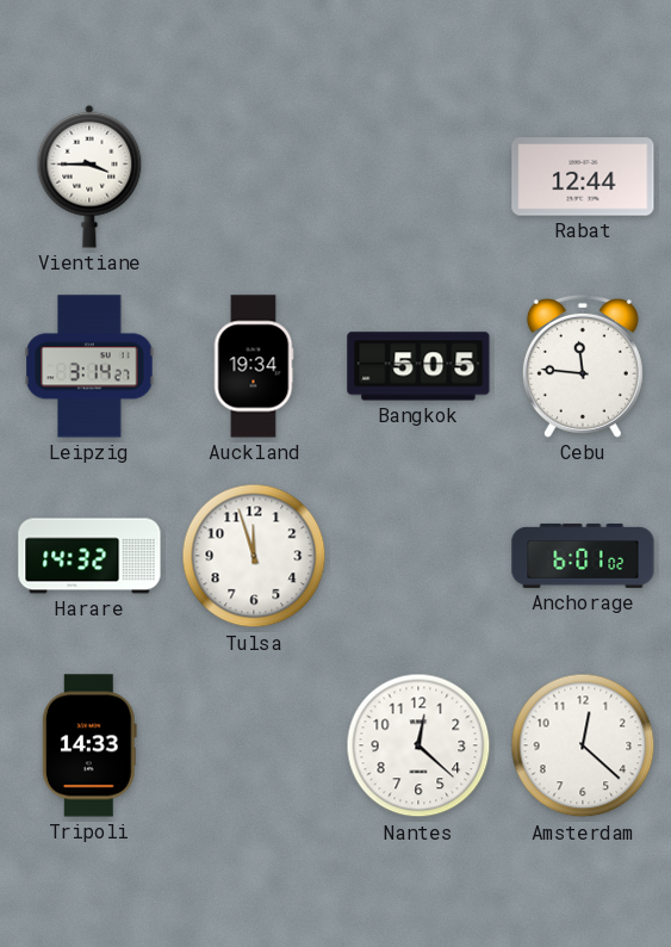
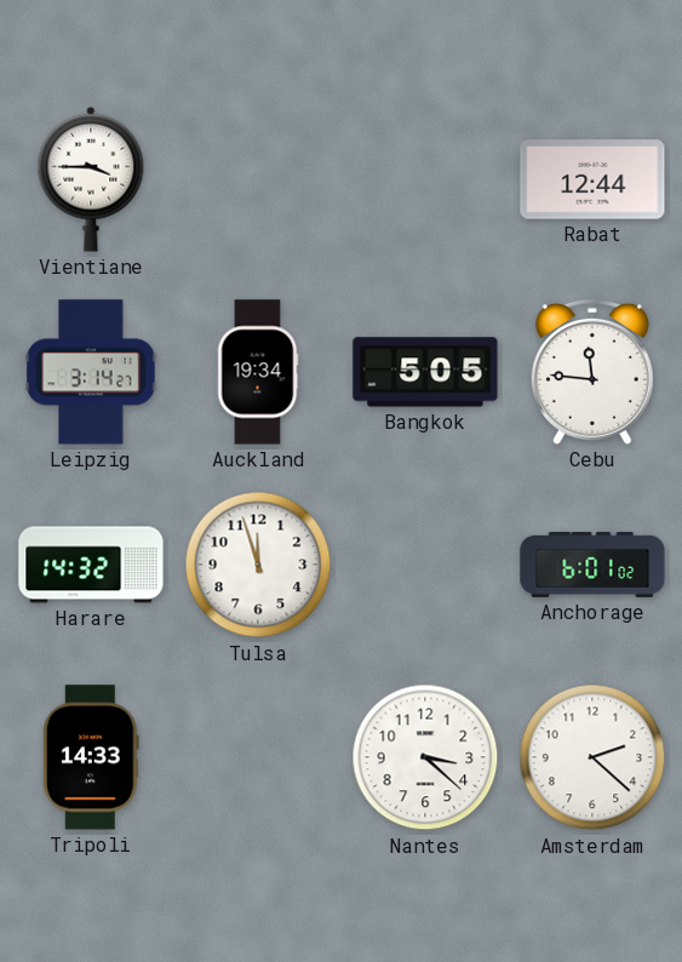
Nantes: 12:22 -> 3:22 (425, 757)
Amsterdam: 12:22 -> 2:22 (592, 757)
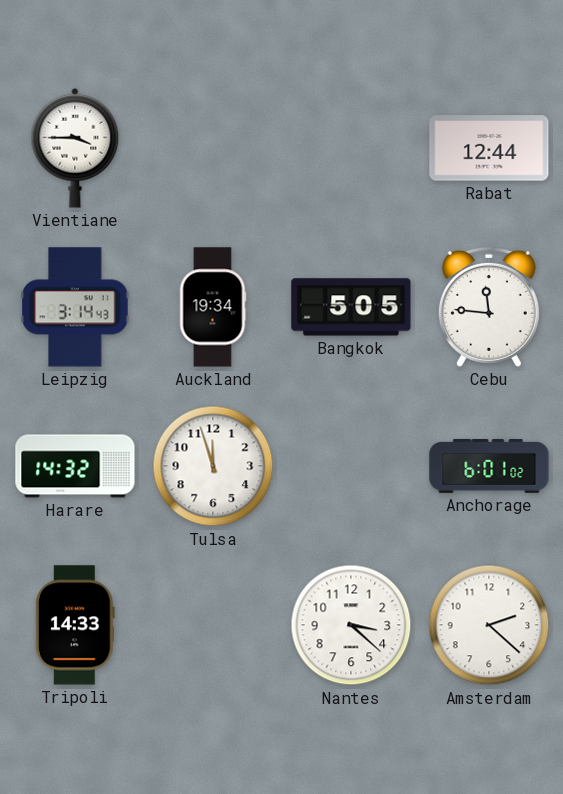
Leipzig: 3:14:27 -> 3:14:43 (75, 307)
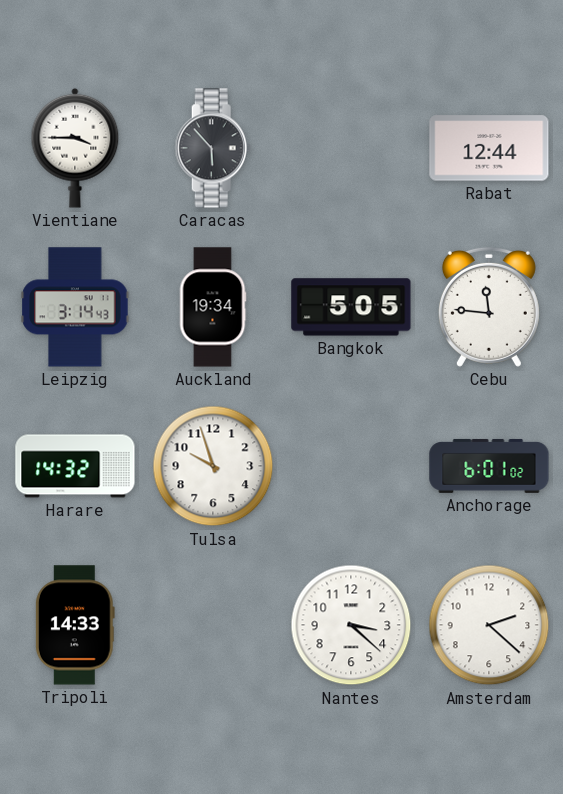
Caracas: none -> 5:53 (213, 148)
Tulsa: 11:57 -> 9:57 (213, 466)
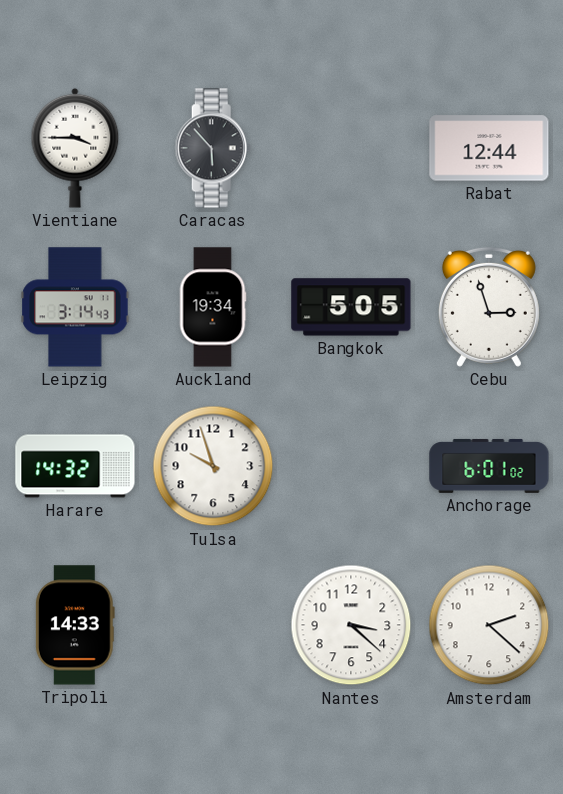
Cebu: 11:46 -> 2:57 (489, 307)
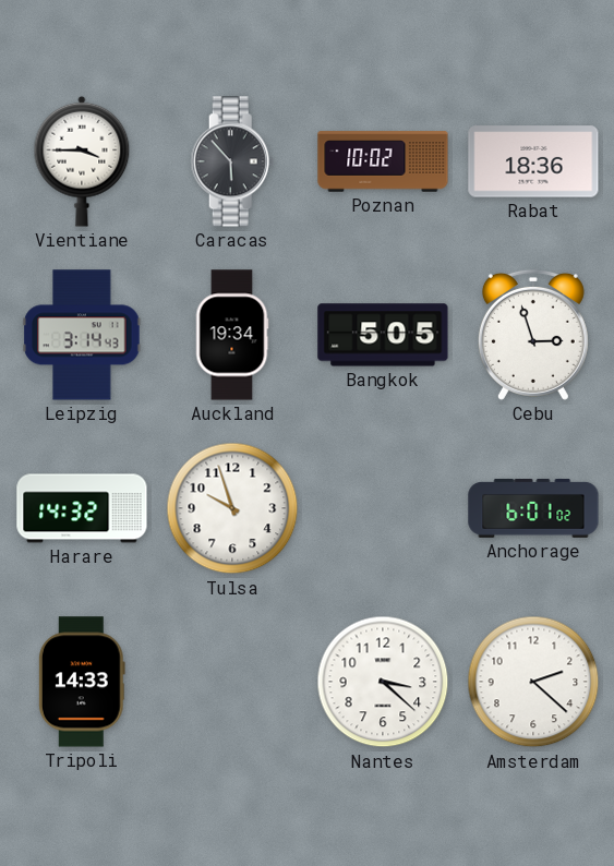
Poznan: none -> 10:02 (383, 161)
Rabat: 12:44 -> 18:36 (533, 161)
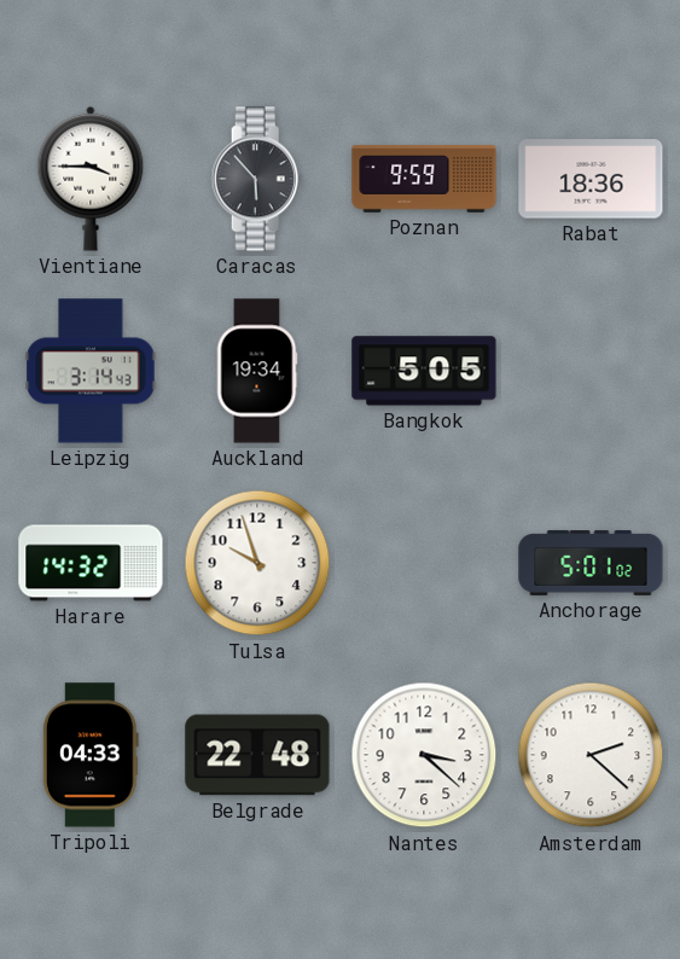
Poznan: 10:02 -> 9:59 (424, 179)
Cebu: 2:57 -> none (533, 335)
Anchorage: 6:01 -> 5:01 (591, 563)
Tripoli: 14:33 -> 04:33 (91, 755)
Belgrade: none -> 22:48 (257, 755)
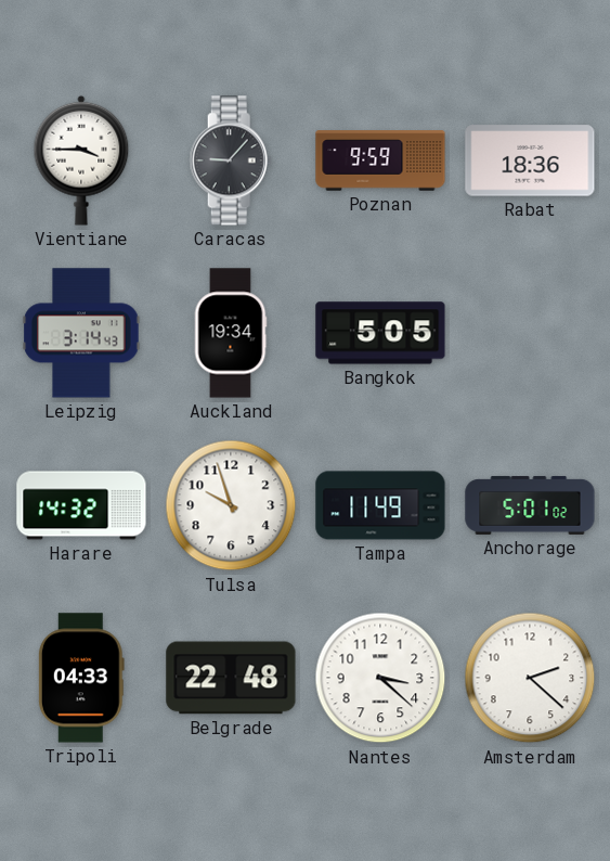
Caracas: 5:53 -> 9:07 (231, 160)
Tampa: none -> 11:49 (380, 505)
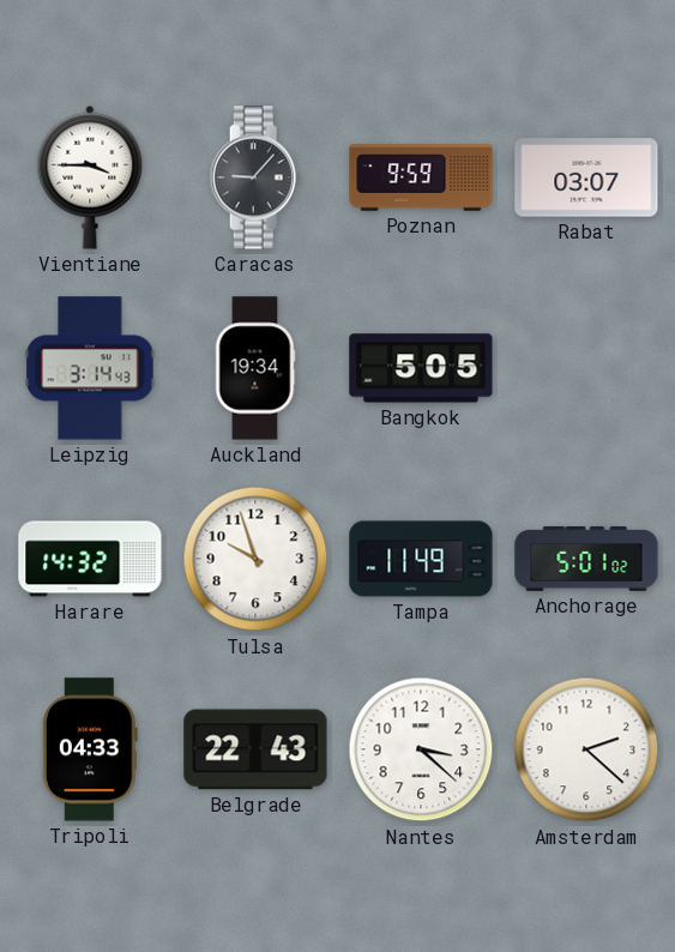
Rabat: 18:36 -> 03:07 (586, 177)
Belgrade: 22:48 -> 22:43 (255, 749)
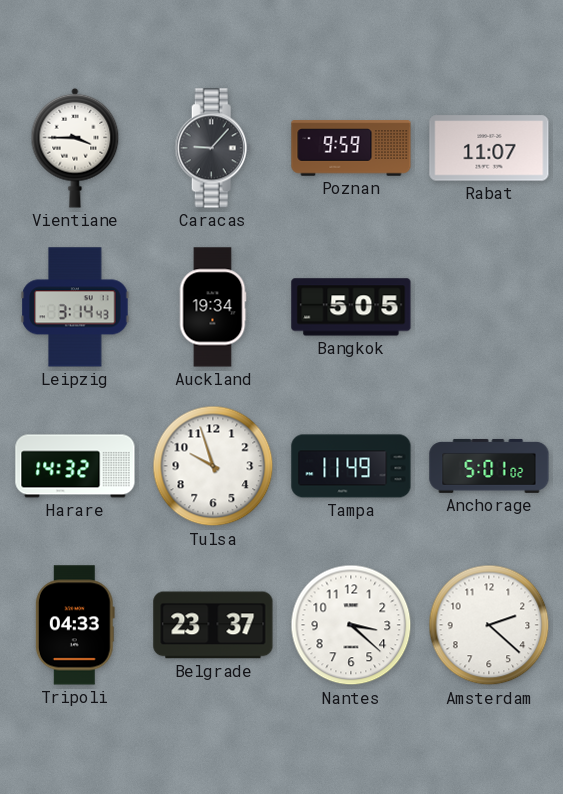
Rabat: 03:07 -> 11:07 (489, 148)
Belgrade: 22:43 -> 23:37 (213, 625)
